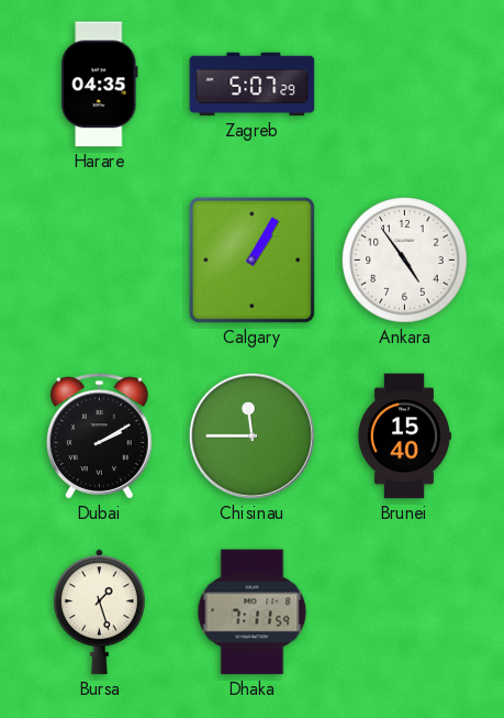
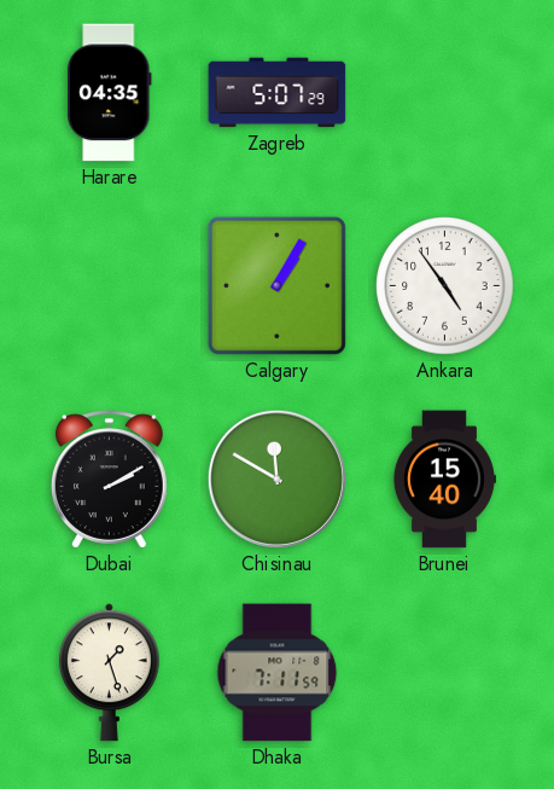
Chisinau: 11:45 -> 11:50 (276, 478)
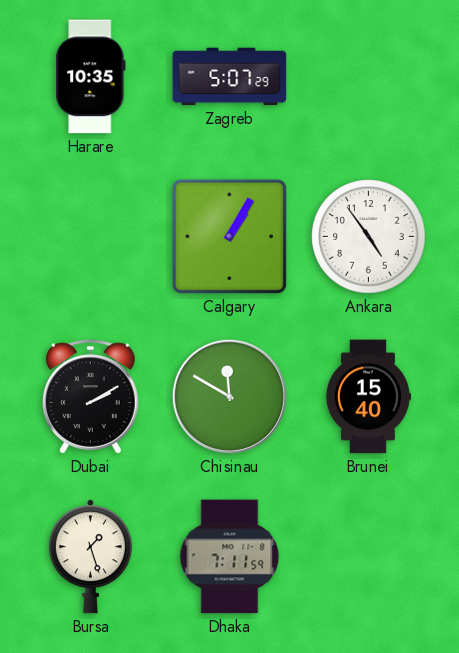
Harare: 04:35 -> 10:35 (91, 77)
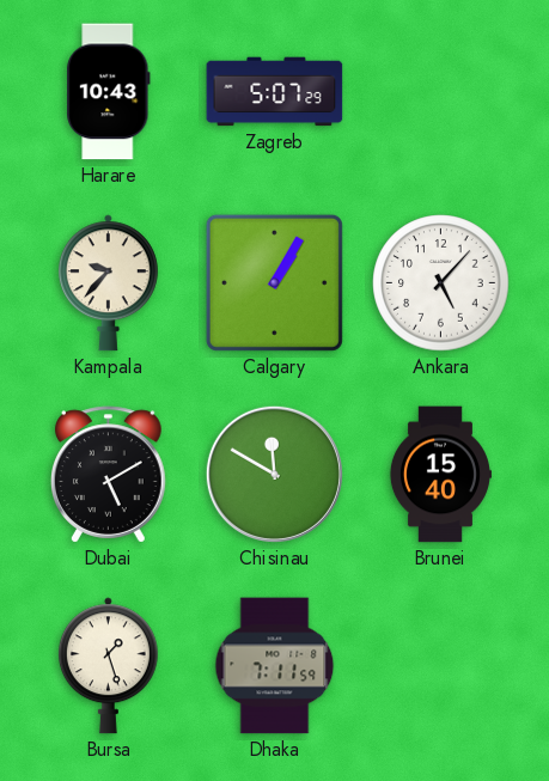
Harare: 10:35 -> 10:43 (109, 92)
Kampala: none -> 9:37 (108, 283)
Ankara: 4:54 -> 5:07 (441, 283)
Dubai: 2:10 -> 5:10 (109, 475)
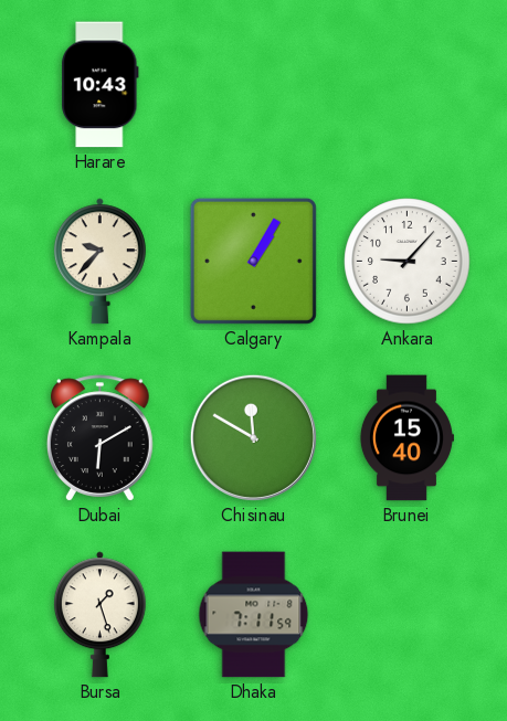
Zagreb: 5:07 -> none (275, 92)
Ankara: 5:07 -> 9:07 (408, 262)
Dubai: 5:10 -> 6:10 (101, 438)
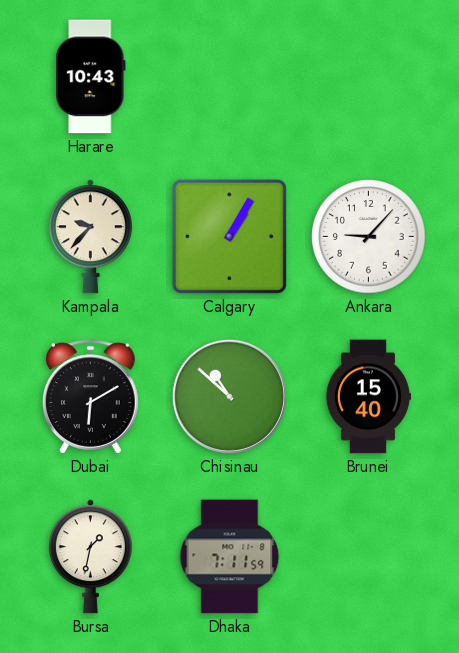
Chisinau: 11:50 -> 10:52 (229, 396)
Bursa: 1:27 -> 1:32 (90, 557)
